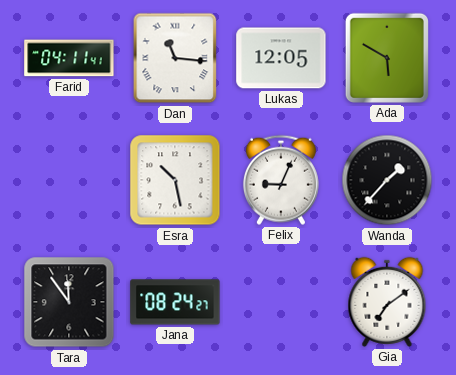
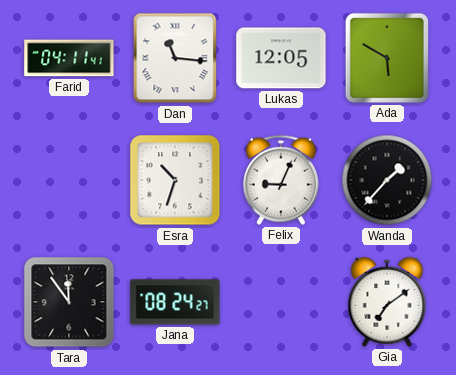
Esra: 10:28 -> 10:33 (175, 180)
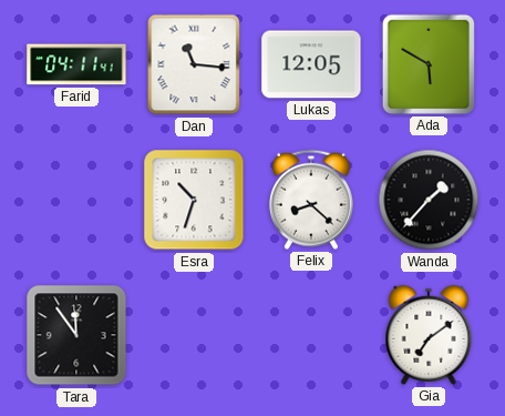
Felix: 9:04 -> 8:22 (311, 200)
Jana: 08:24 -> none (175, 302)
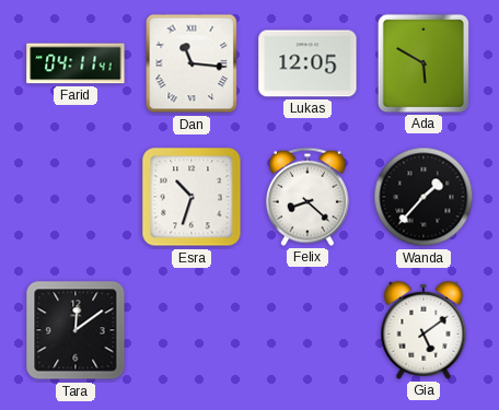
Tara: 11:54 -> 12:09 (76, 330)
Gia: 7:09 -> 5:09 (423, 330)
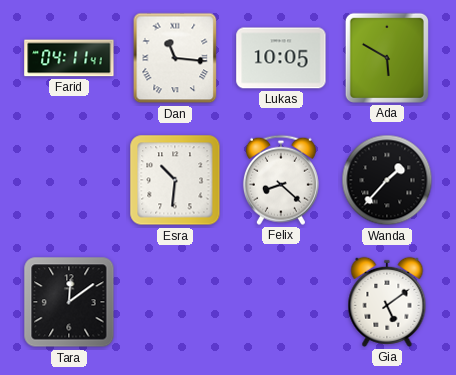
Lukas: 12:05 -> 10:05 (281, 58)
Esra: 10:33 -> 10:31 (175, 180)
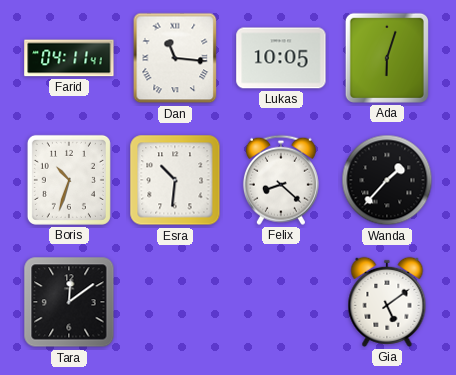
Ada: 5:50 -> 6:03 (387, 58)
Boris: none -> 10:33 (69, 180)
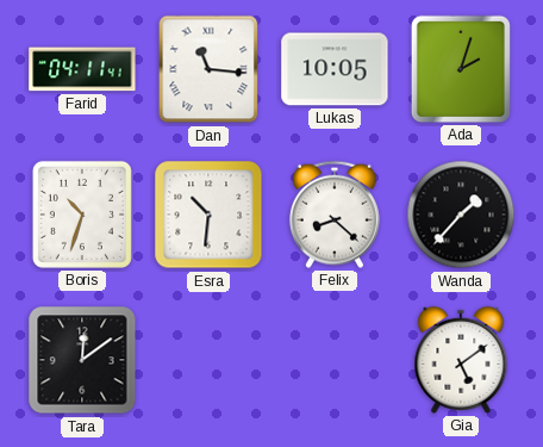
Ada: 6:03 -> 2:03 (461, 69)
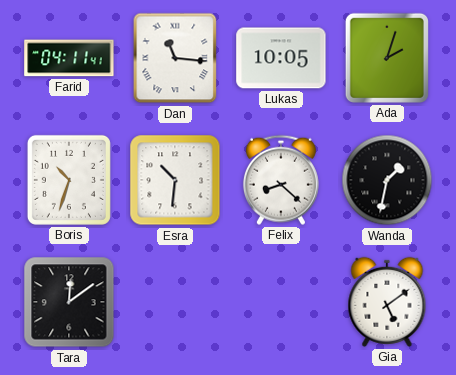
Wanda: 1:37 -> 1:32 (387, 180)
